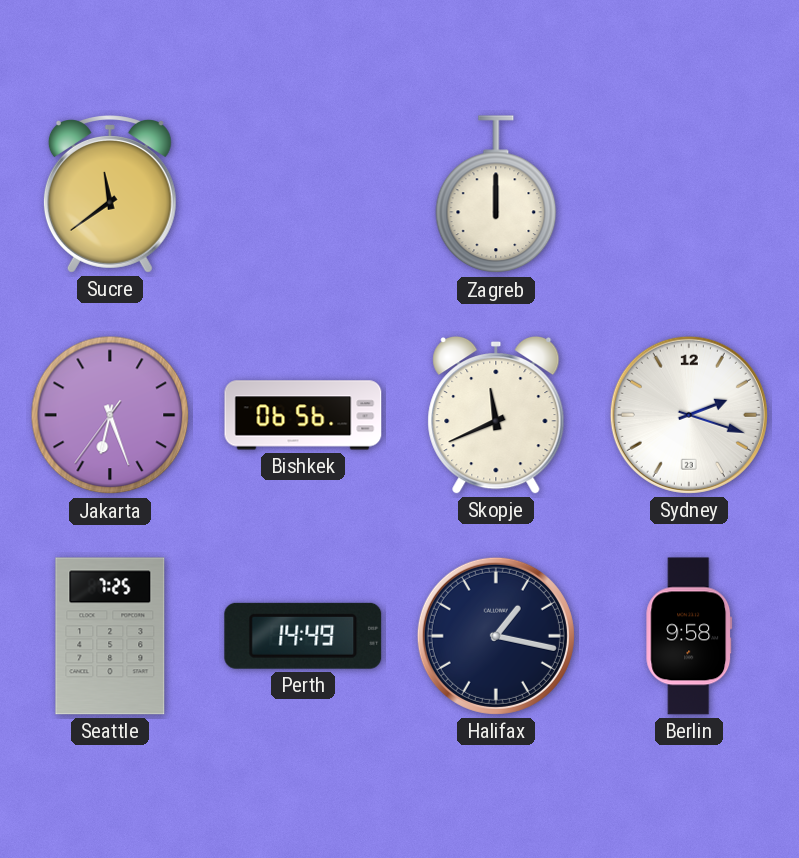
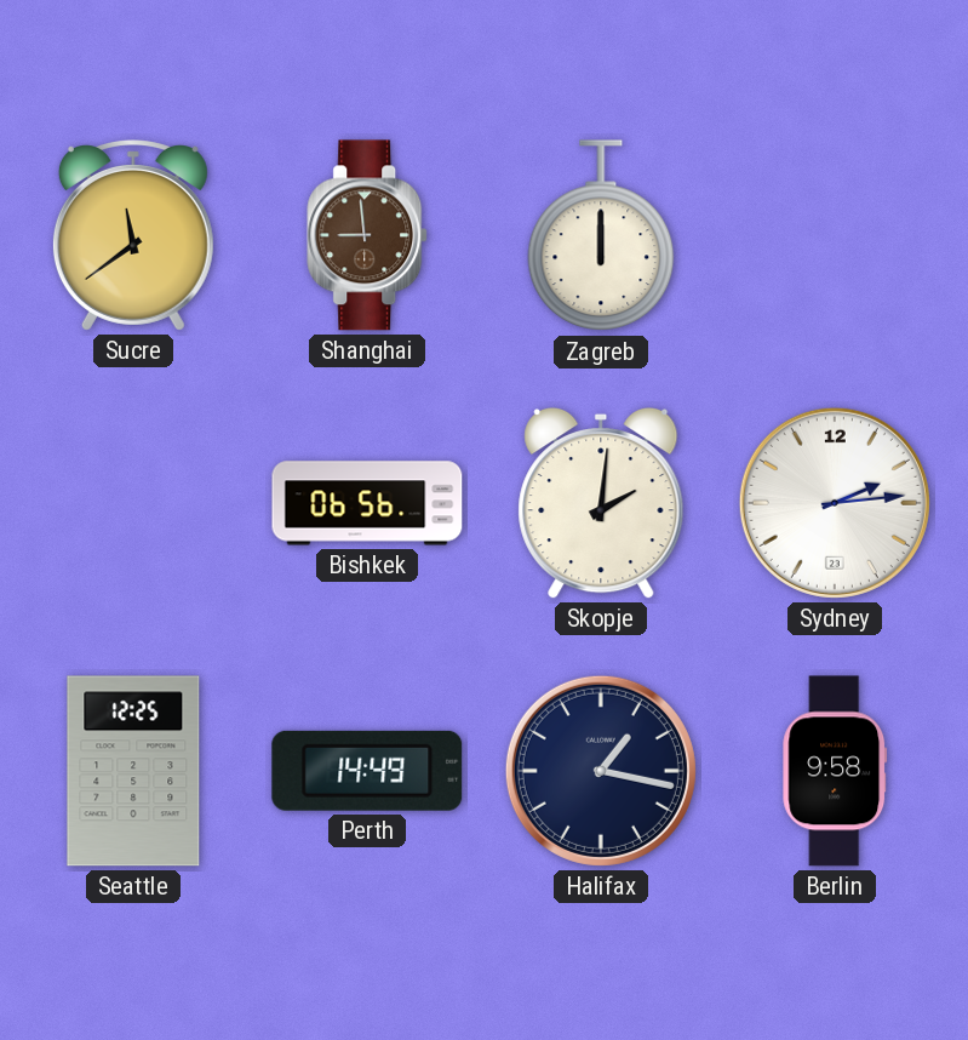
Shanghai: none -> 8:59 (368, 235)
Jakarta: 6:26 -> none (110, 415)
Skopje: 11:41 -> 2:01 (601, 503)
Sydney: 2:18 -> 2:14 (835, 503)
Seattle: 7:25 -> 12:25 (133, 771)
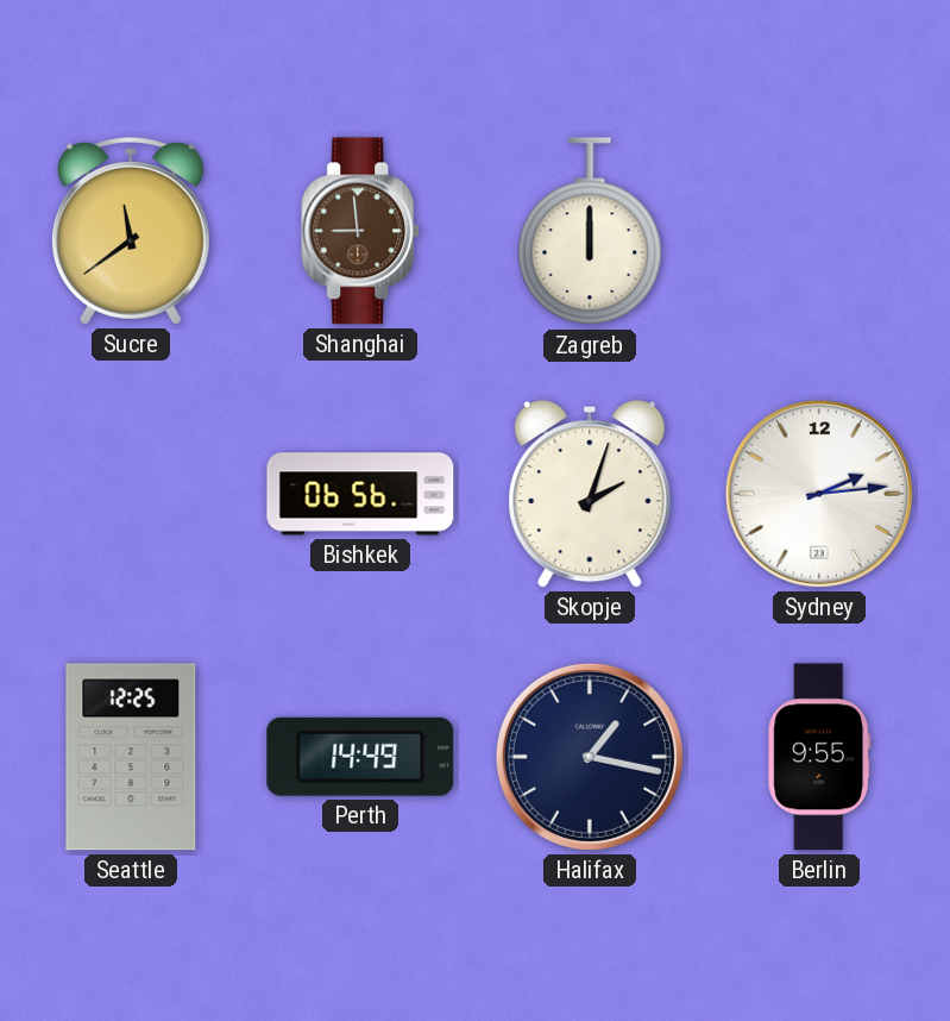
Skopje: 2:01 -> 2:03 (590, 494)
Berlin: 9:58 -> 9:55 (819, 757)
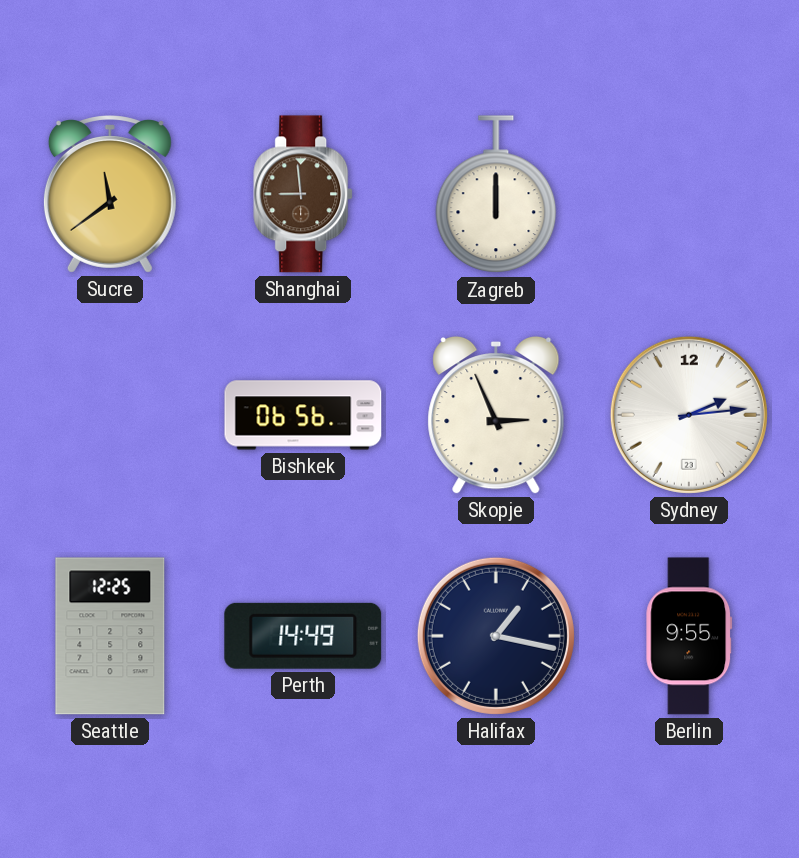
Skopje: 2:03 -> 2:56 (496, 415)
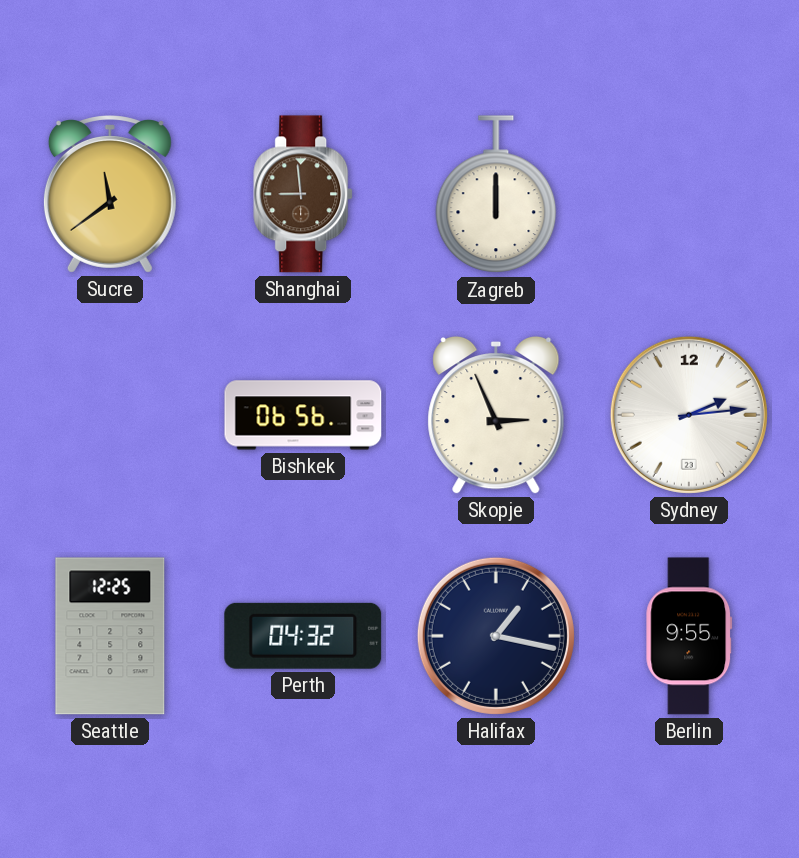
Perth: 14:49 -> 04:32 (303, 636)
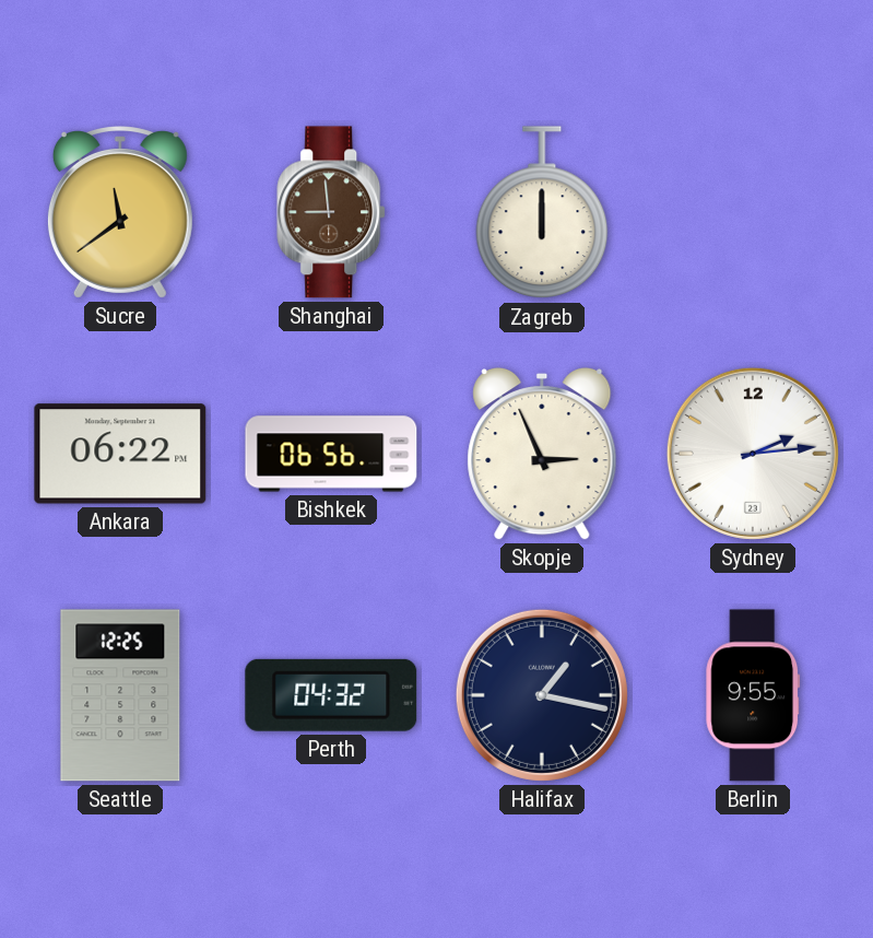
Ankara: none -> 06:22 (120, 454)
